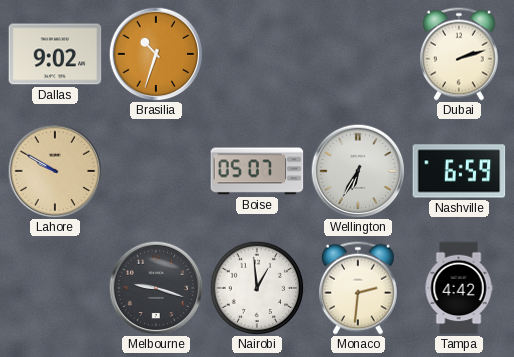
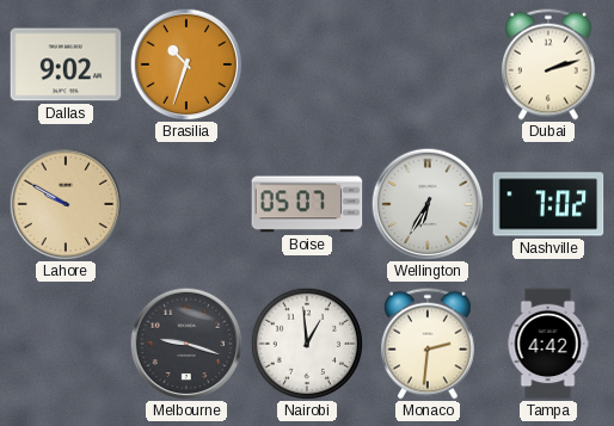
Nashville: 6:59 -> 7:02 (548, 204)
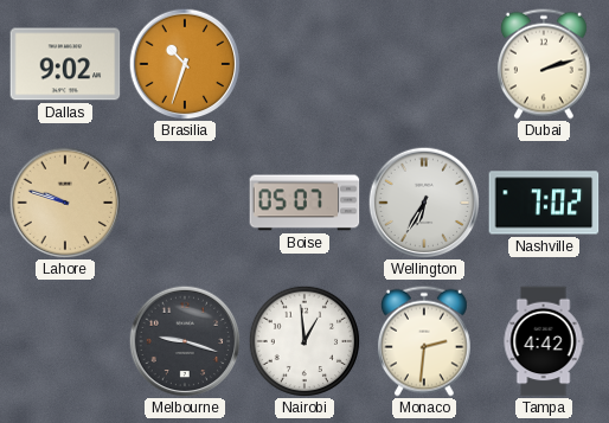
Lahore: 9:50 -> 9:48 (65, 203)
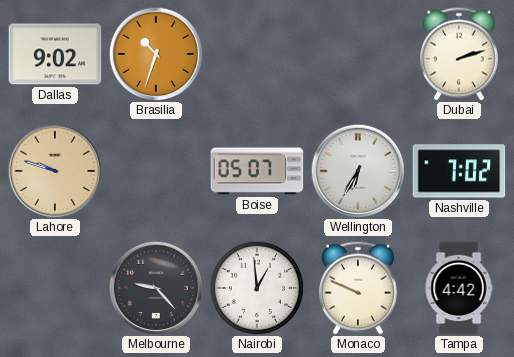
Melbourne: 9:18 -> 9:23 (156, 288)
Monaco: 2:31 -> 9:49 (358, 288)
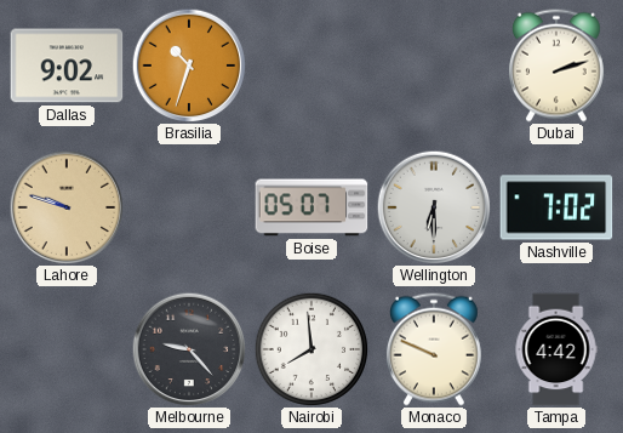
Wellington: 6:35 -> 6:30 (434, 207)
Nairobi: 12:59 -> 7:59 (310, 348)
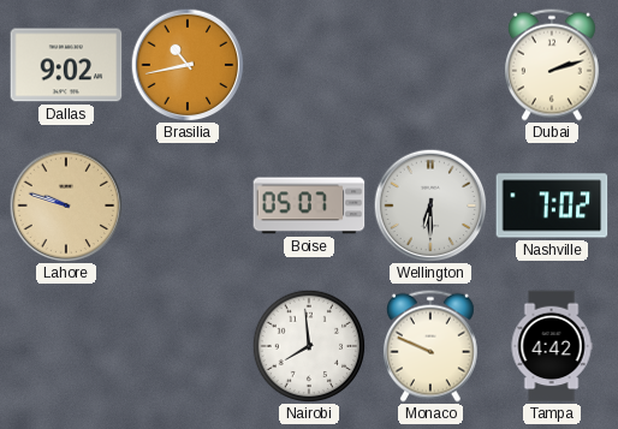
Brasilia: 10:33 -> 10:43 (188, 65)
Melbourne: 9:23 -> none (189, 349)
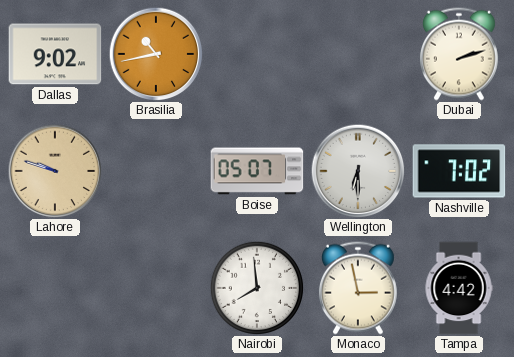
Monaco: 9:49 -> 2:58 (358, 288)
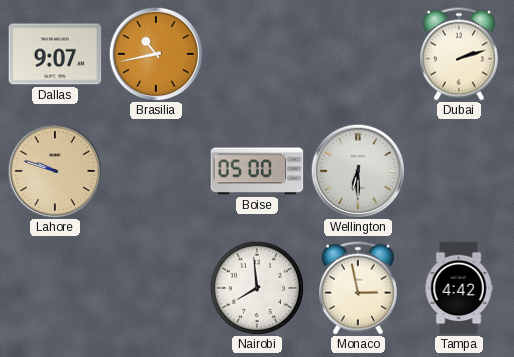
Dallas: 9:02 -> 9:07 (55, 54)
Boise: 05:07 -> 05:00 (257, 171)
Nashville: 7:02 -> none (459, 171)
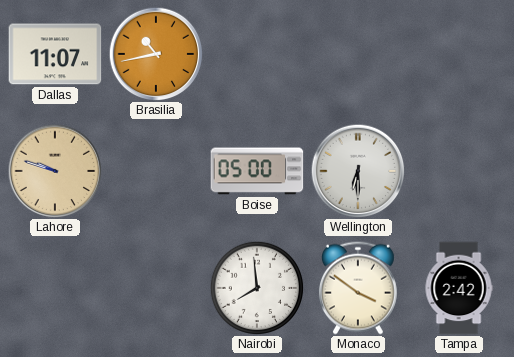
Dallas: 9:07 -> 11:07 (55, 54)
Dubai: 2:12 -> none (459, 54)
Monaco: 2:58 -> 3:51 (358, 288)
Tampa: 4:42 -> 2:42 (459, 288)
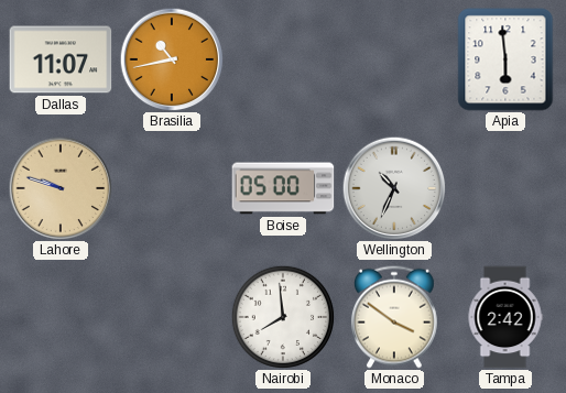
Apia: none -> 5:59 (505, 59)
Wellington: 6:30 -> 10:34 (394, 188)
